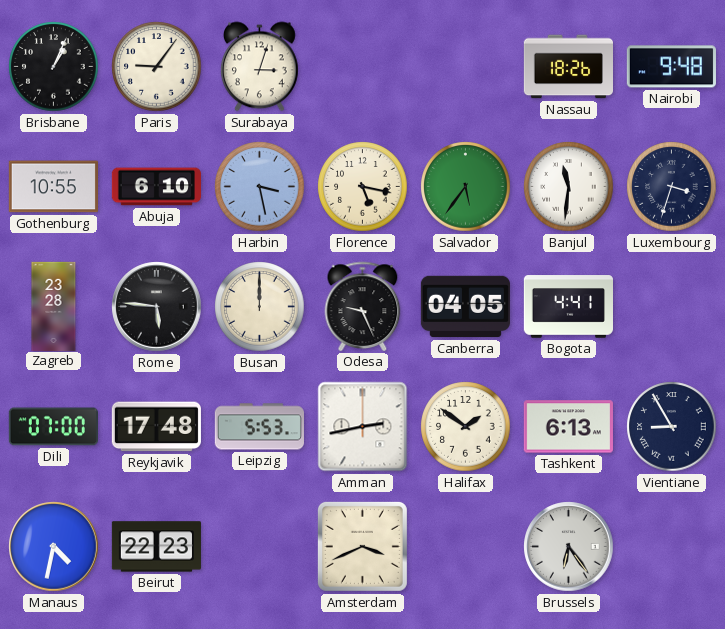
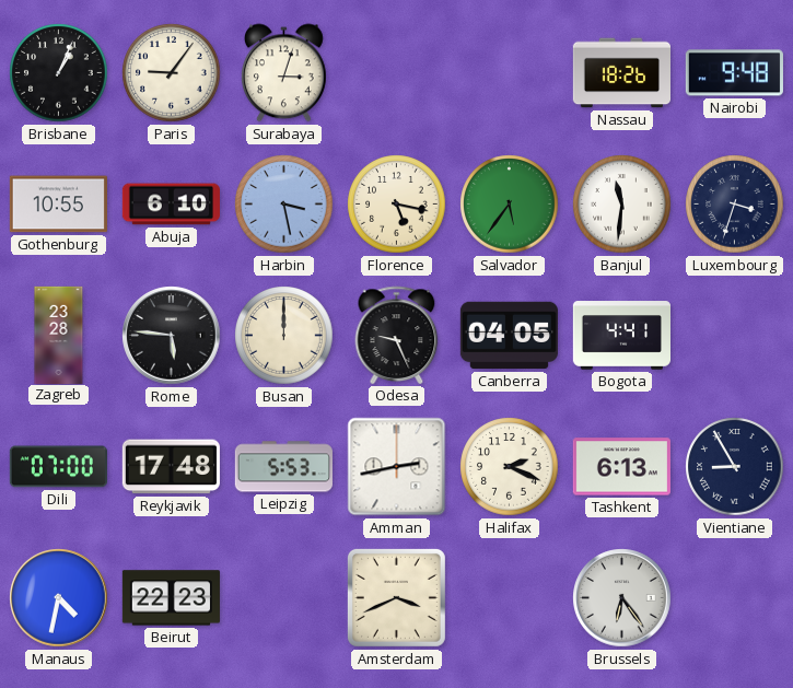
Halifax: 1:51 -> 2:19 (510, 467)
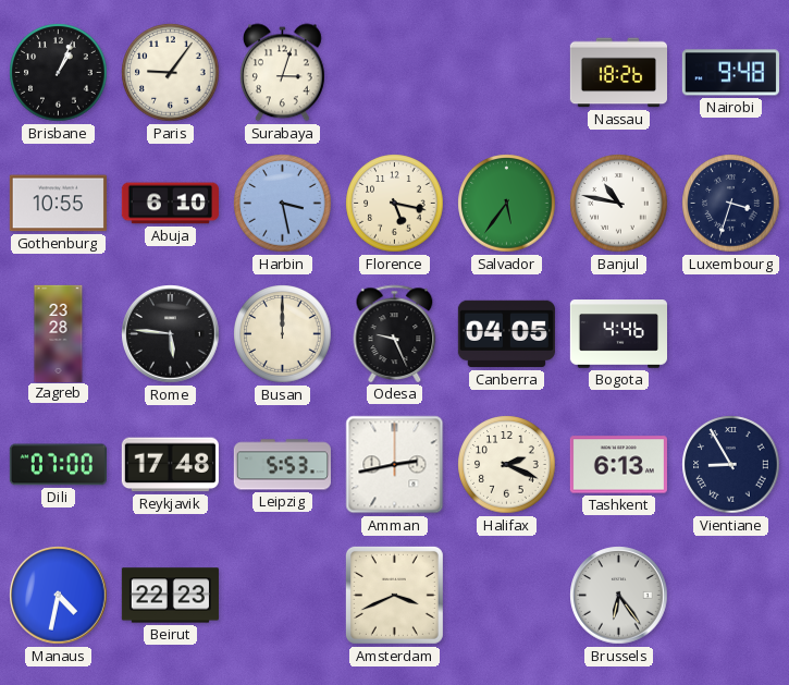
Banjul: 11:31 -> 10:47 (619, 204)
Bogota: 4:41 -> 4:46 (618, 334)
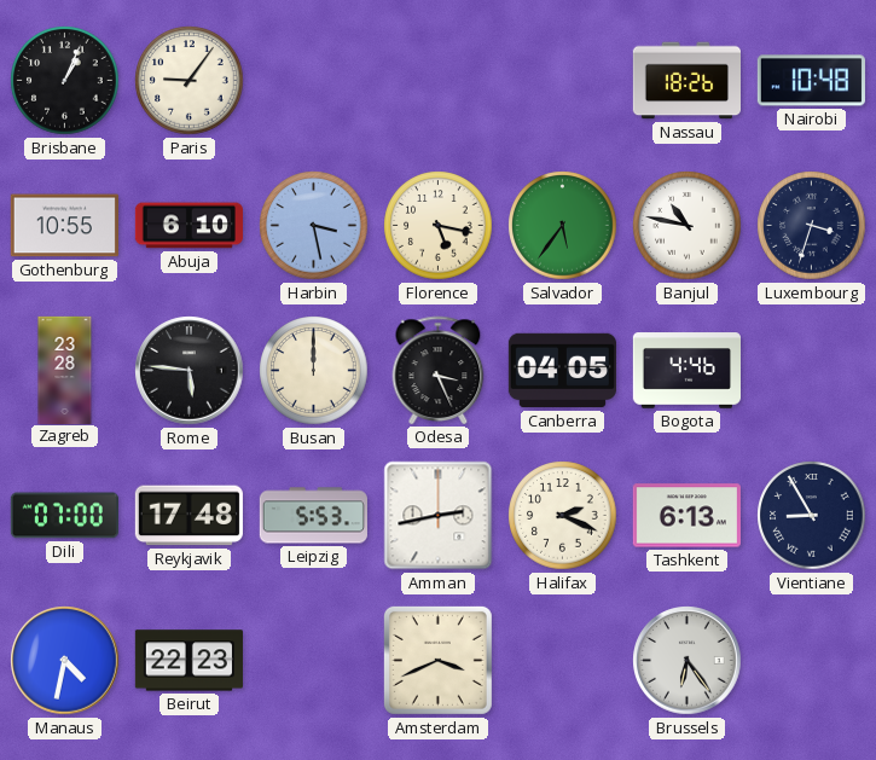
Surabaya: 3:03 -> none (282, 73)
Nairobi: 9:48 -> 10:48 (811, 81)
Odesa: 9:26 -> 3:26 (439, 370)
